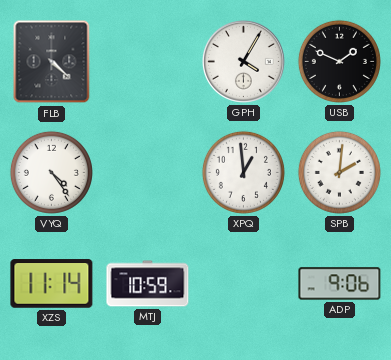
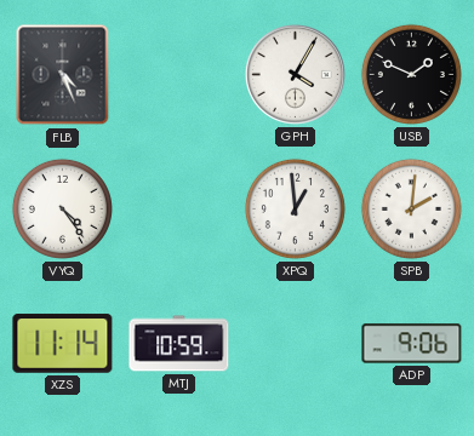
FLB: 4:22 -> 4:26 (63, 75)
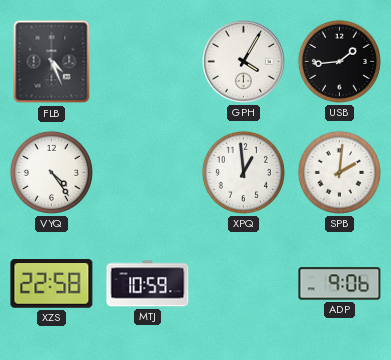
USB: 1:49 -> 1:44 (339, 61)
XZS: 11:14 -> 22:58 (52, 284)
